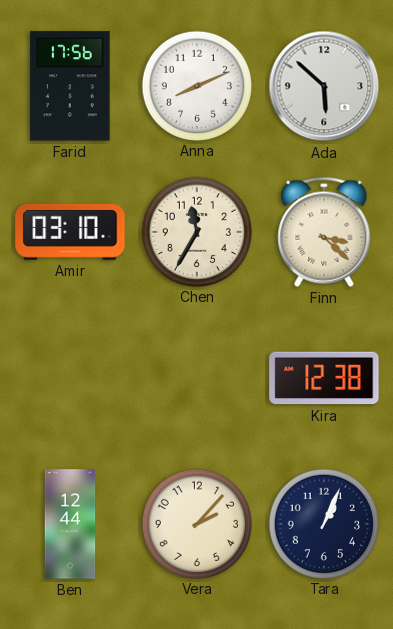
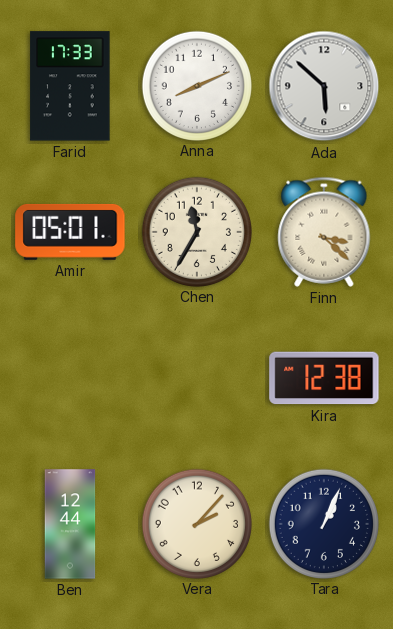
Farid: 17:56 -> 17:33 (70, 86)
Amir: 03:10 -> 05:01 (70, 232)
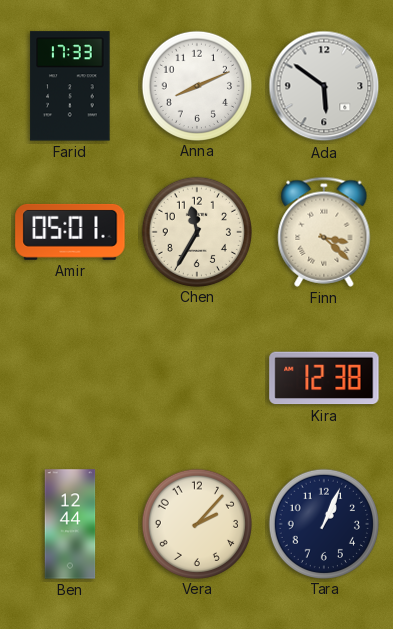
Ada: 5:52 -> 5:51 (324, 86)
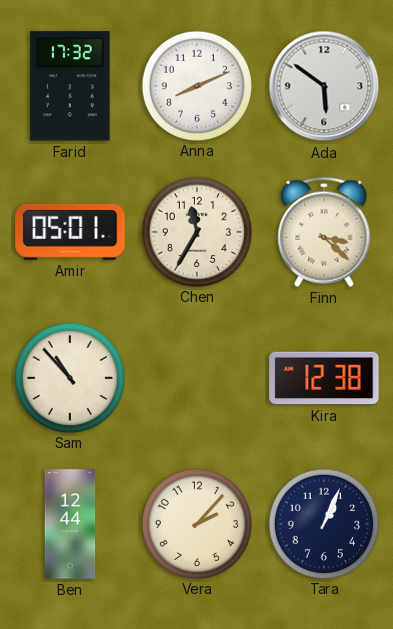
Farid: 17:33 -> 17:32 (70, 86)
Sam: none -> 10:53 (69, 377)
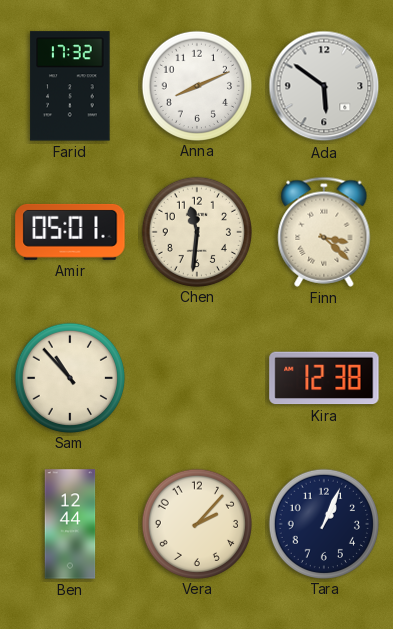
Chen: 11:35 -> 11:31 (196, 231)
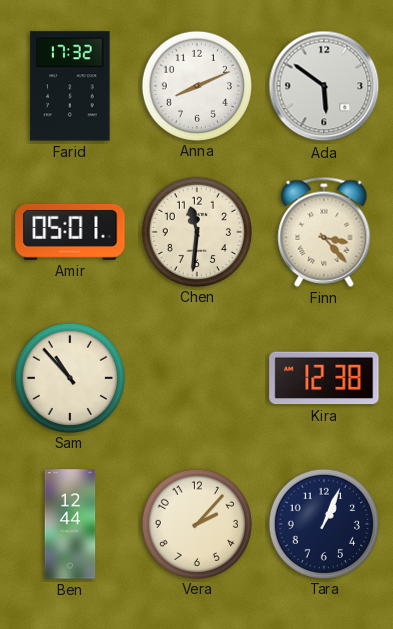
Finn: 3:22 -> 3:23 (324, 232)
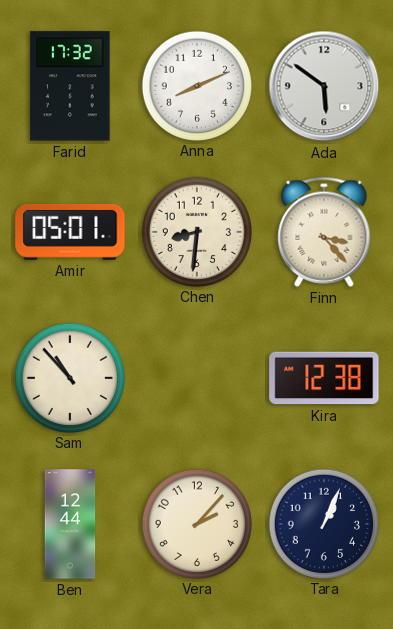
Chen: 11:31 -> 8:31 (196, 231)
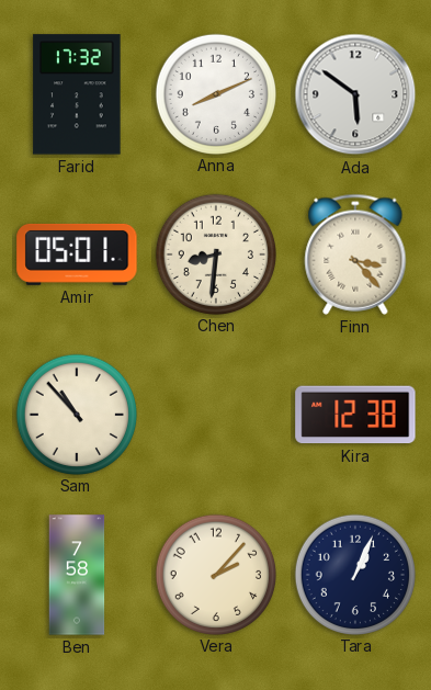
Ben: 12:44 -> 7:58 (77, 575)
